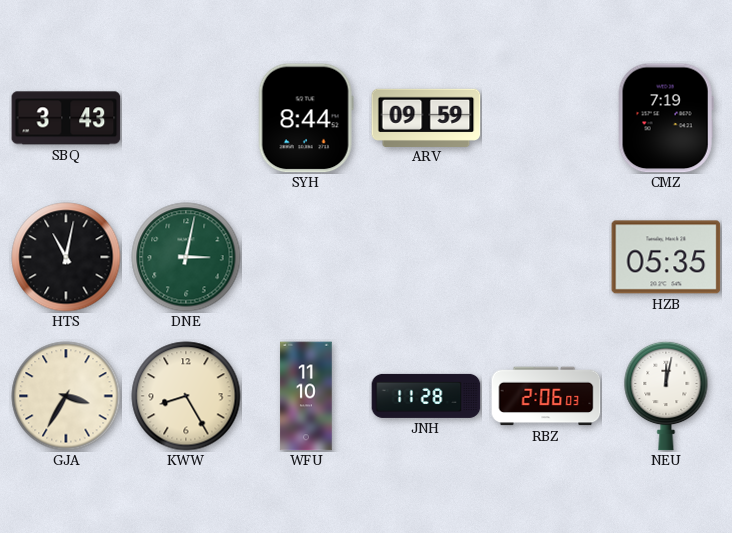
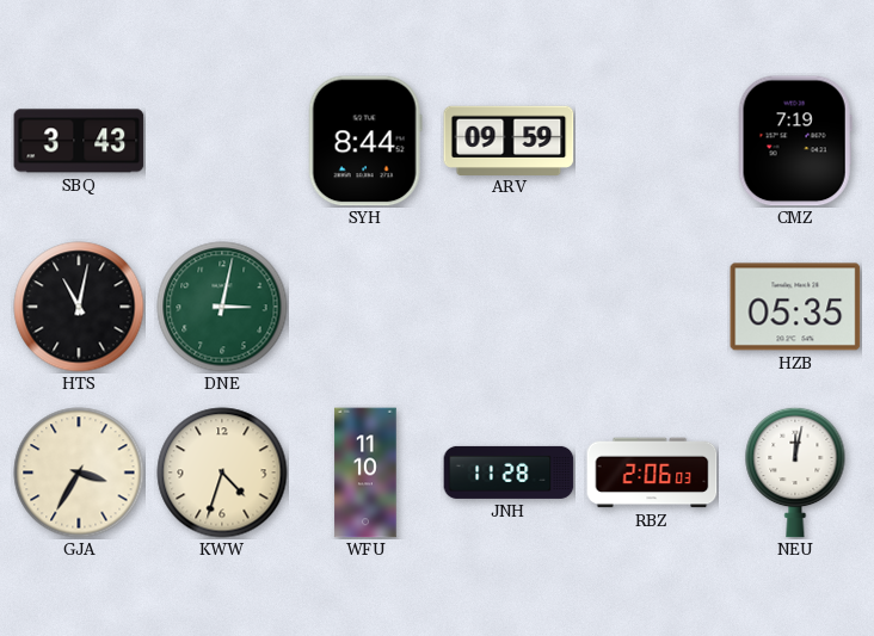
KWW: 8:25 -> 4:33 (222, 473)
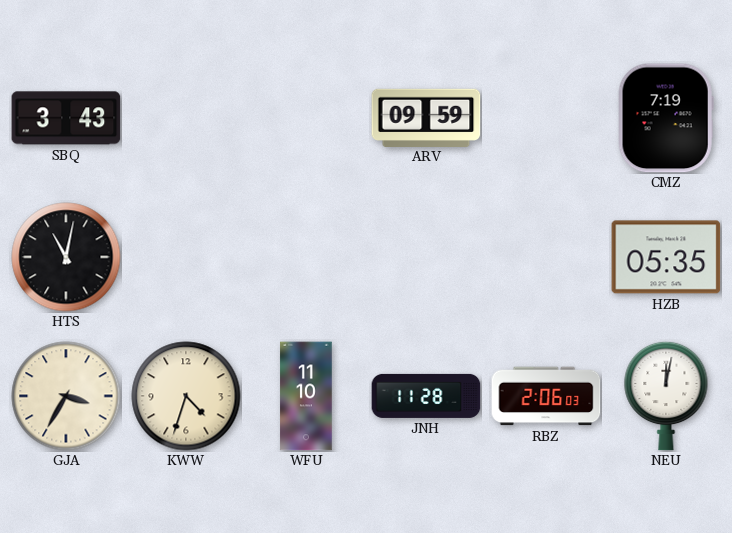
SYH: 8:44 -> none (365, 141)
DNE: 3:02 -> none (222, 307)
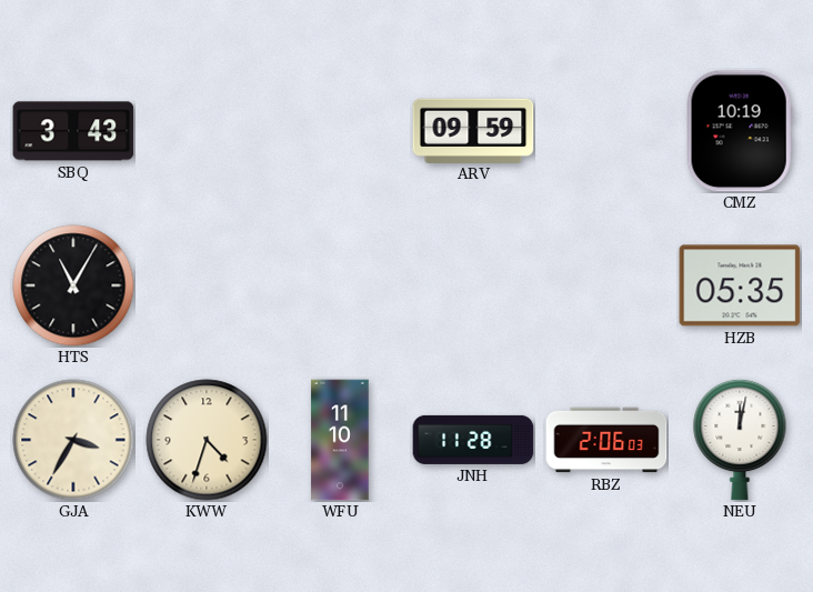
CMZ: 7:19 -> 10:19 (740, 131)
HTS: 11:02 -> 11:05 (73, 285)
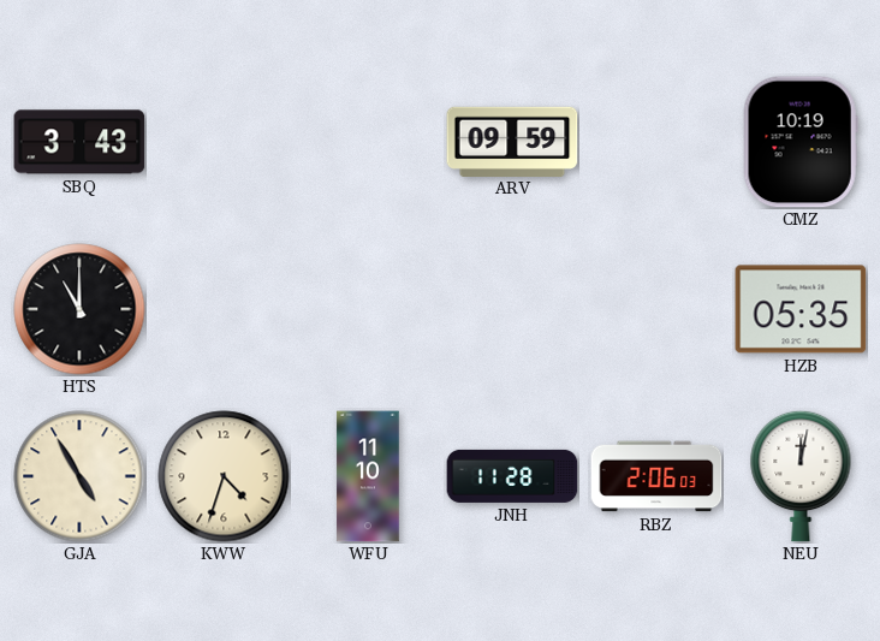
HTS: 11:05 -> 11:00 (79, 309)
GJA: 3:35 -> 4:55 (79, 476)
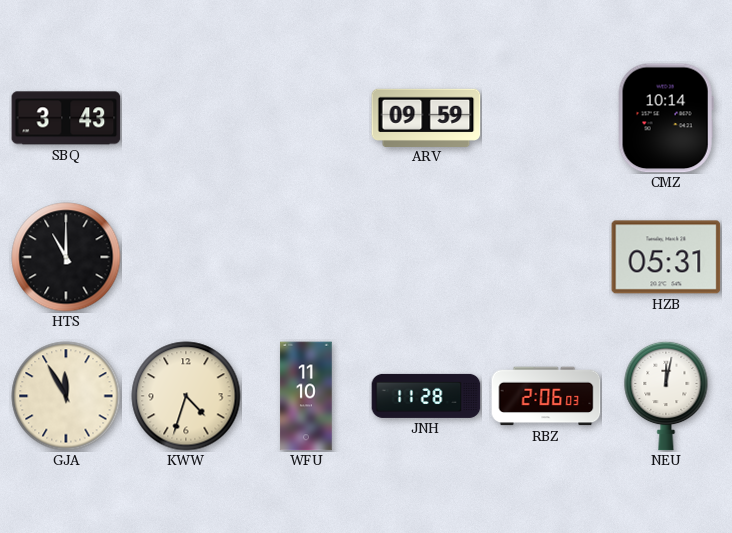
CMZ: 10:19 -> 10:14 (666, 118)
HZB: 05:35 -> 05:31 (666, 257)
GJA: 4:55 -> 11:55 (66, 396)
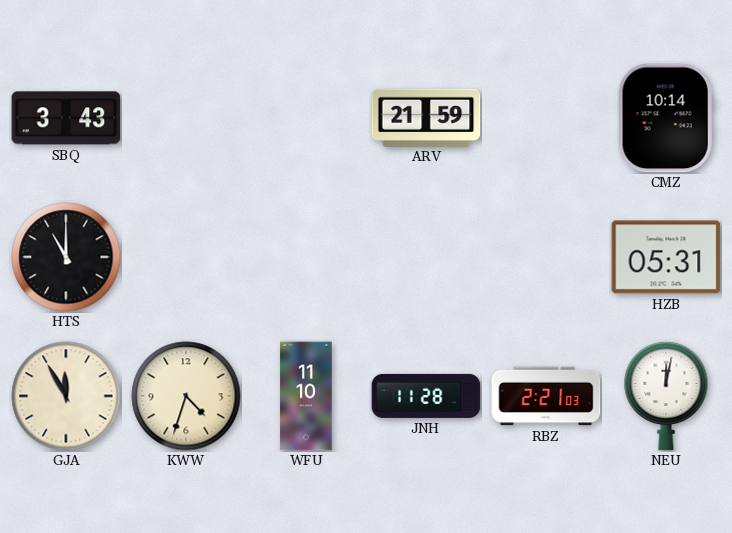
ARV: 09:59 -> 21:59 (426, 117)
RBZ: 2:06 -> 2:21 (546, 396)
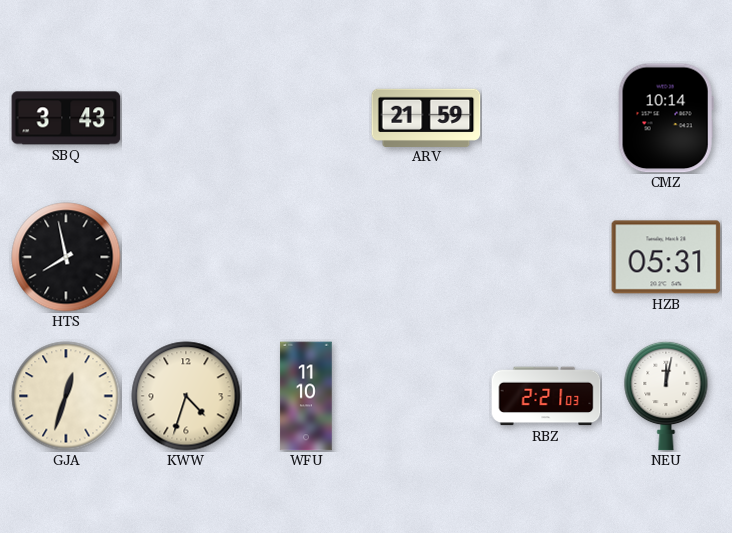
HTS: 11:00 -> 7:58 (66, 257)
GJA: 11:55 -> 12:33 (66, 396)
JNH: 11:28 -> none (426, 396)
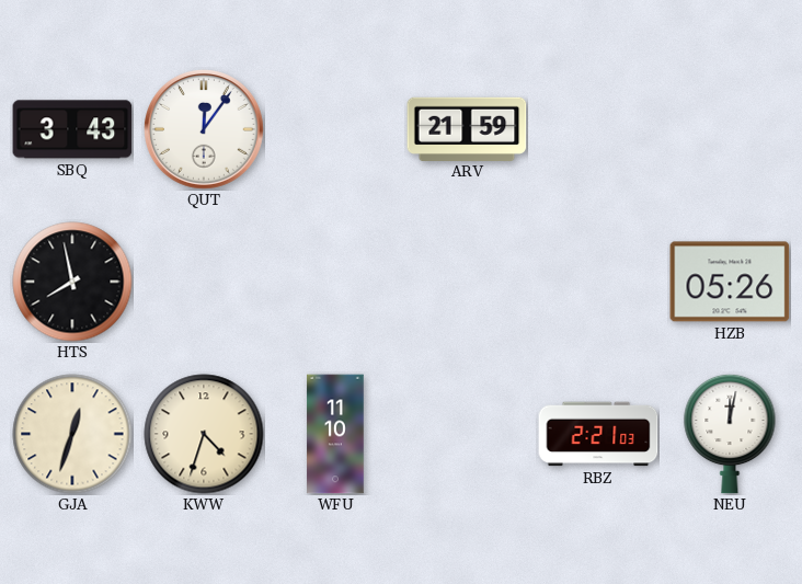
QUT: none -> 12:06 (205, 130)
CMZ: 10:14 -> none (666, 118)
HZB: 05:31 -> 05:26 (730, 282)
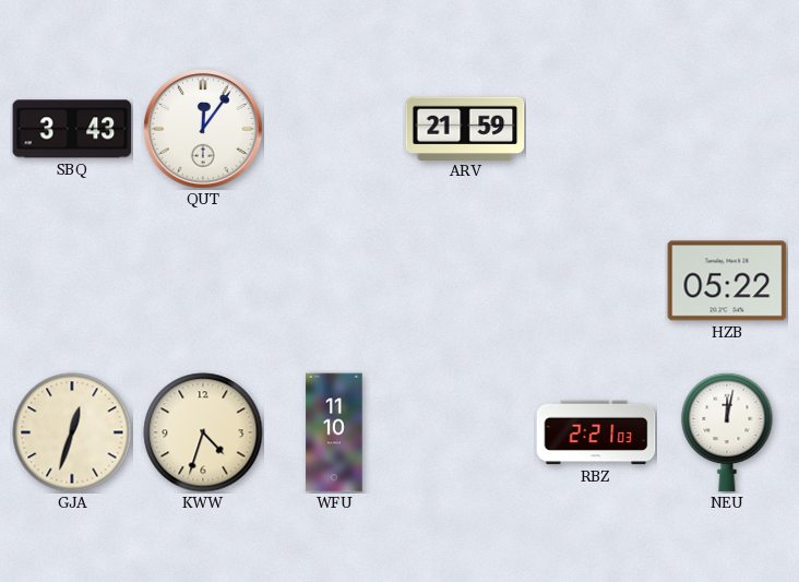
HTS: 7:58 -> none (72, 282)
HZB: 05:26 -> 05:22 (727, 281)
